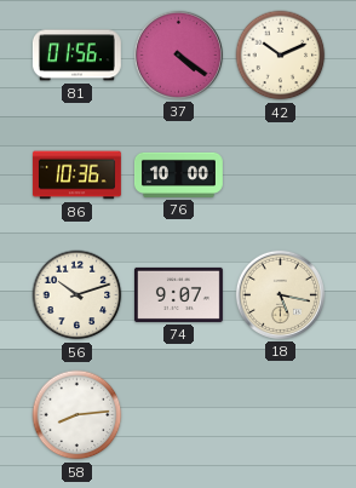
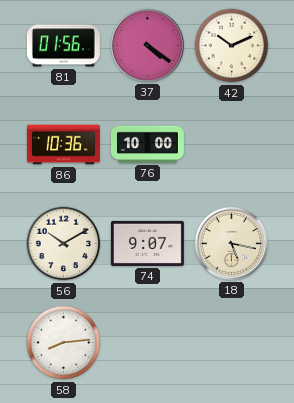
56: 10:12 -> 10:10 (64, 244)
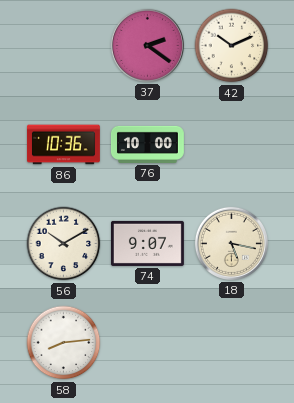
81: 01:56 -> none (63, 46)
37: 4:21 -> 2:21 (147, 45)
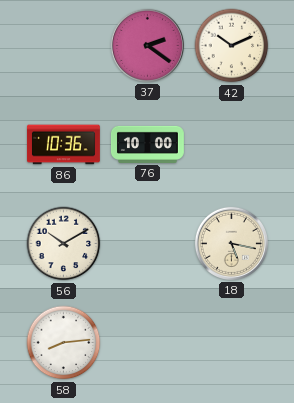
74: 9:07 -> none (147, 243)
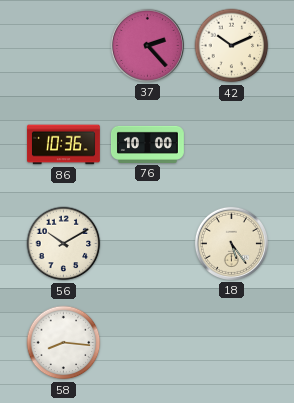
37: 2:21 -> 2:23 (147, 45)
18: 5:17 -> 5:24 (231, 243)
58: 8:14 -> 8:16 (64, 343)
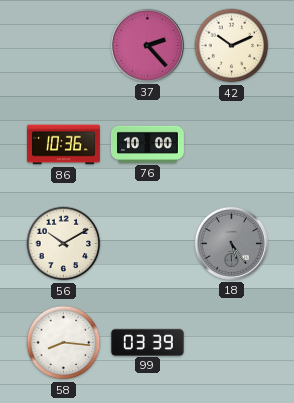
18 dial: cream -> grey (231, 243)
99: none -> 03:39 (147, 342)
